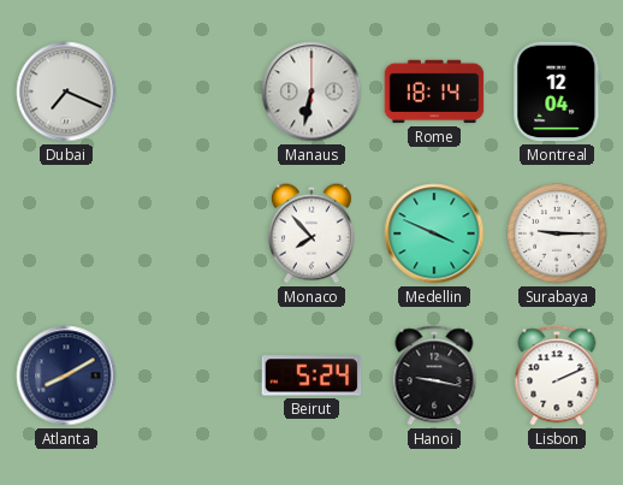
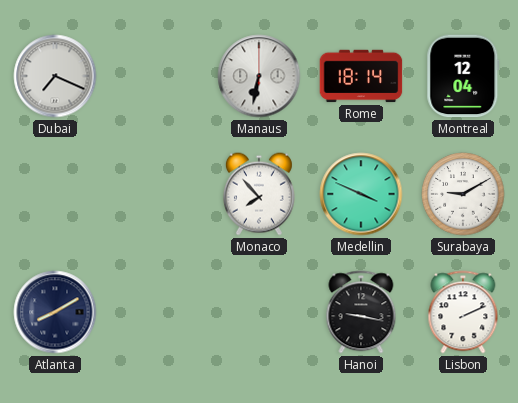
Surabaya: 9:15 -> 9:10 (463, 194)
Beirut: 5:24 -> none (311, 375)
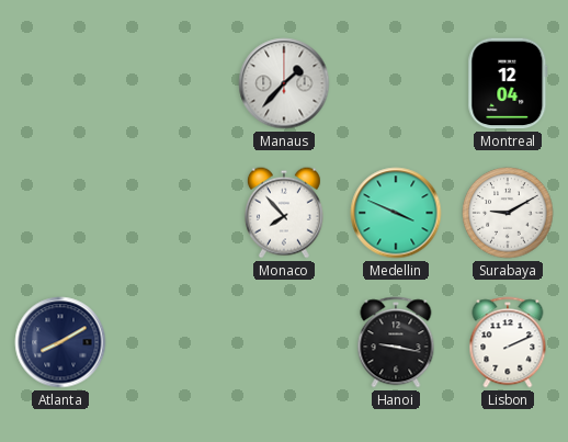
Dubai: 7:19 -> none (55, 76)
Manaus: 6:32 -> 1:37 (284, 83)
Rome: 18:14 -> none (361, 76)
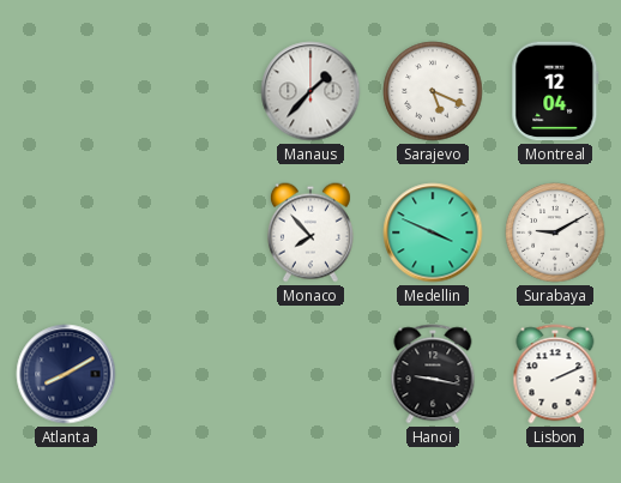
Sarajevo: none -> 5:19 (433, 91)
